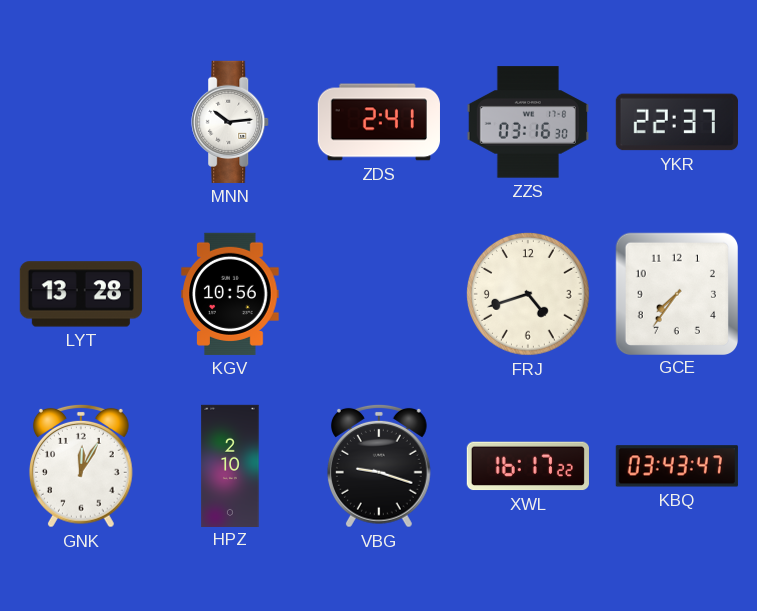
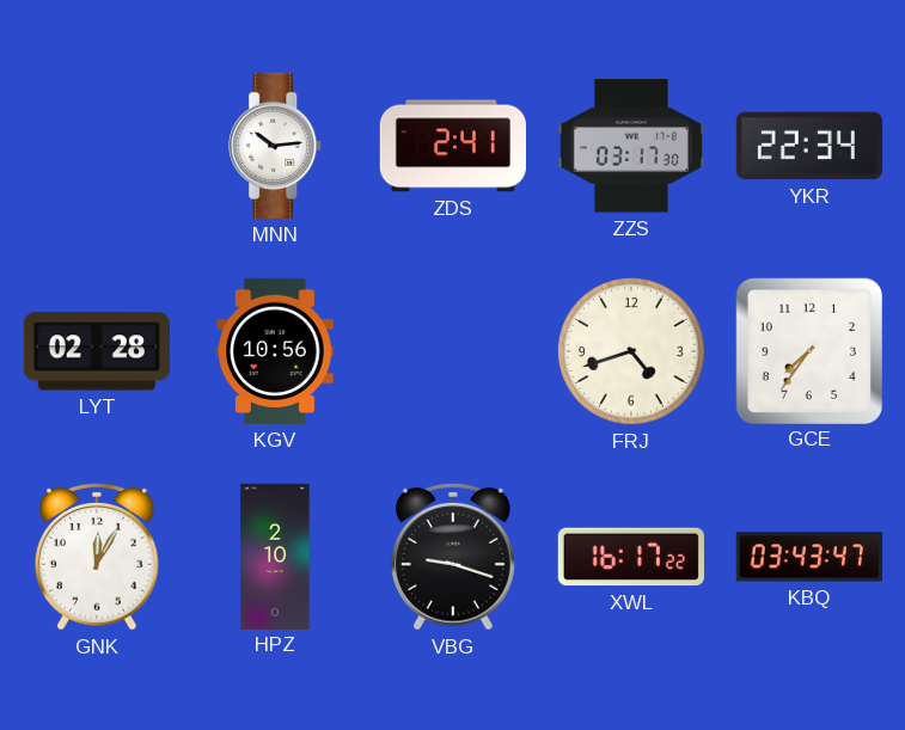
ZZS: 03:16 -> 03:17 (631, 146)
YKR: 22:37 -> 22:34 (809, 146)
LYT: 13:28 -> 02:28 (97, 351)
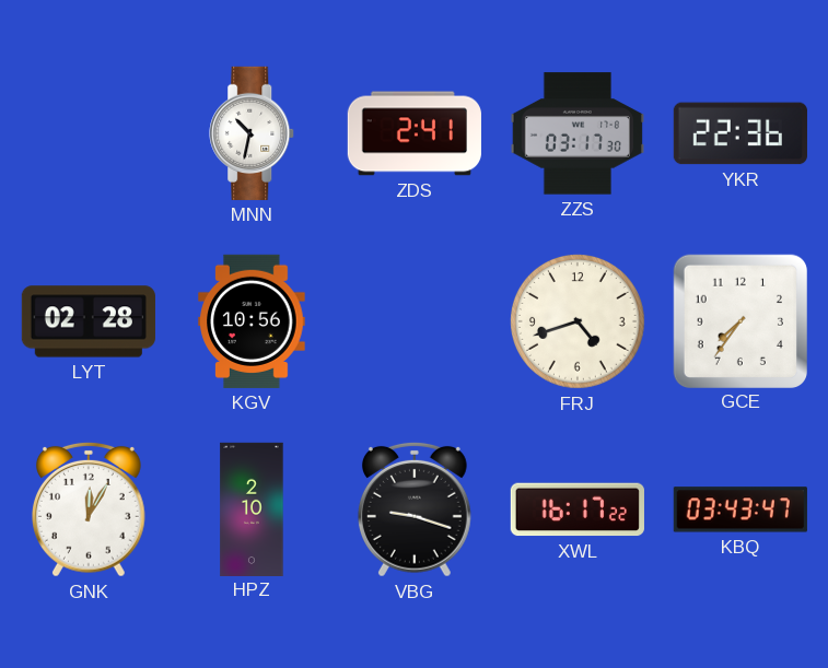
MNN: 10:14 -> 10:32 (253, 133)
YKR: 22:34 -> 22:36 (740, 133)
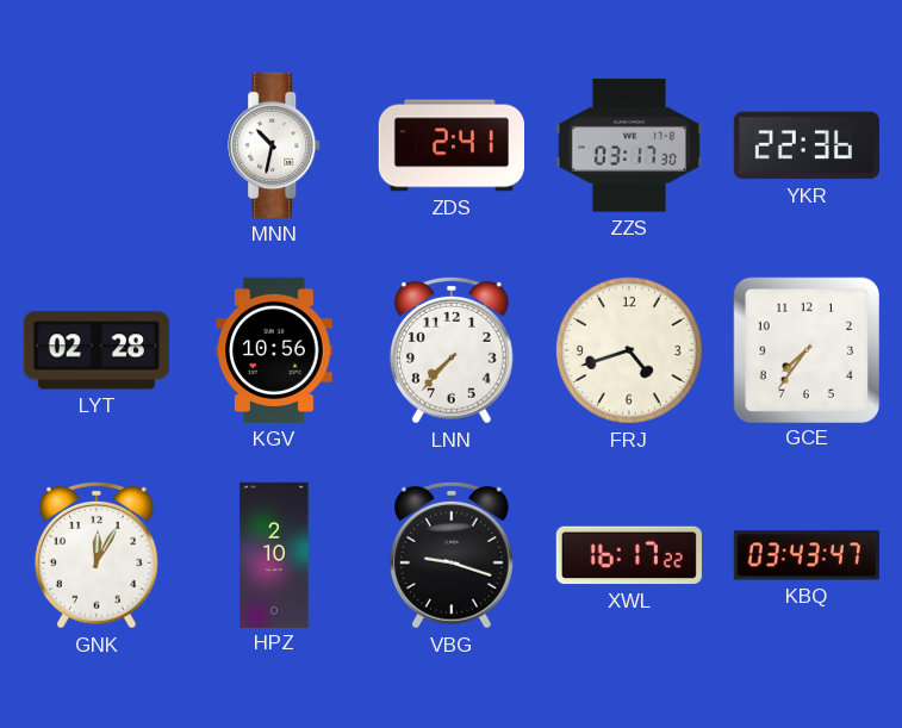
LNN: none -> 7:37 (452, 350)
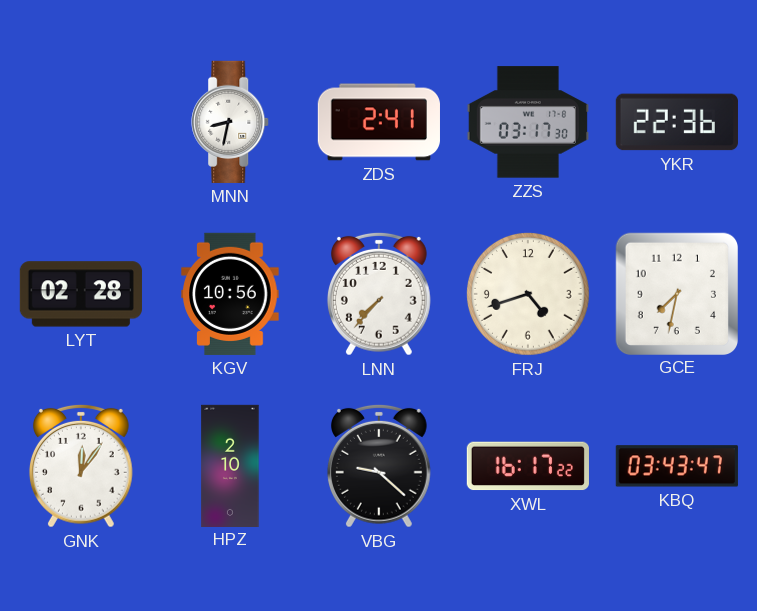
MNN: 10:32 -> 8:32 (231, 122)
GCE: 7:36 -> 7:32 (676, 293)
GNK: 12:05 -> 12:06 (81, 466)
VBG: 9:18 -> 9:22 (379, 466)
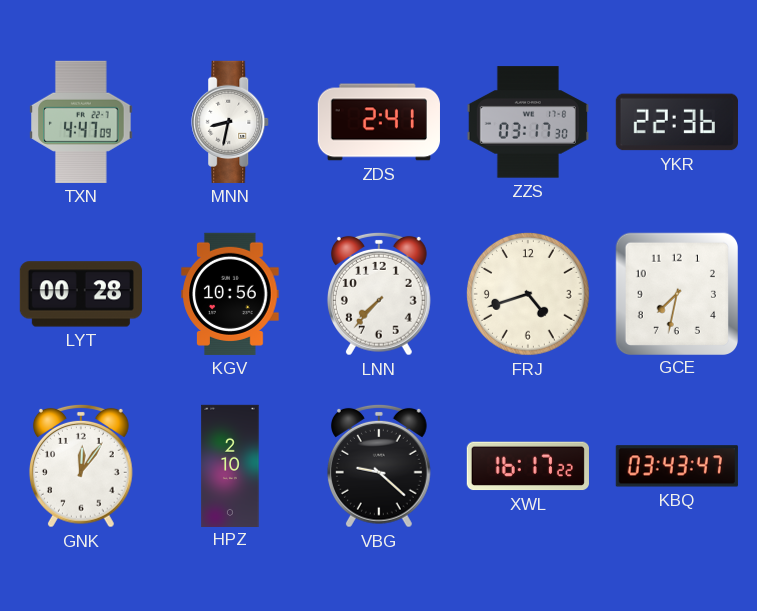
TXN: none -> 4:47 (81, 122)
LYT: 02:28 -> 00:28 (81, 294)
